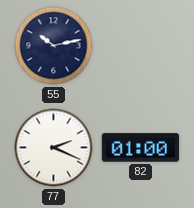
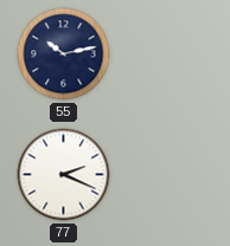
82: 01:00 -> none (141, 148)
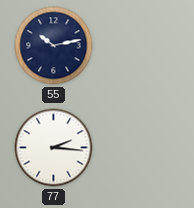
77: 2:19 -> 2:16 (54, 148)
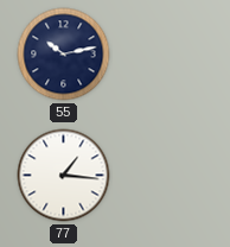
77: 2:16 -> 1:16 (64, 176)
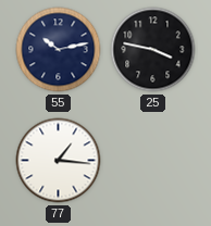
25: none -> 3:47 (153, 50)
